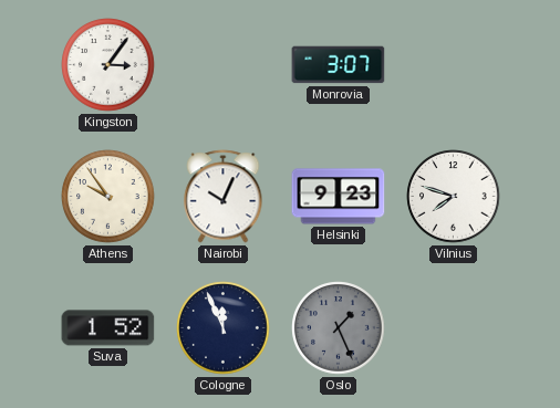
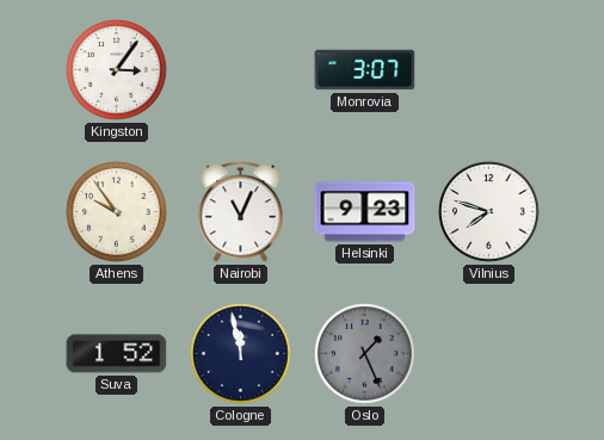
Nairobi: 10:04 -> 11:04 (241, 212)
Cologne: 11:56 -> 11:58 (241, 354)
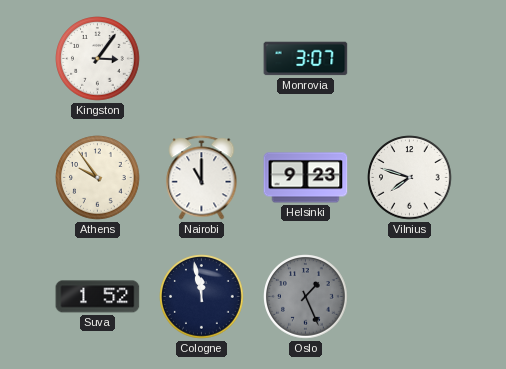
Nairobi: 11:04 -> 11:00 (202, 178)
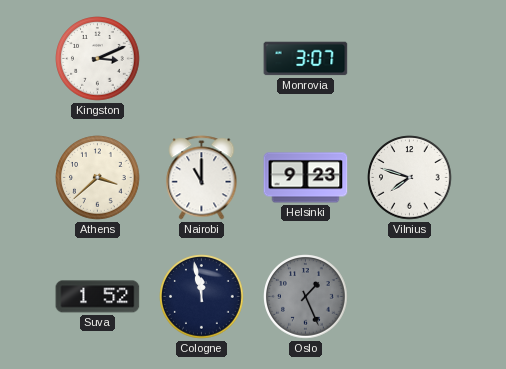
Kingston: 3:06 -> 3:11 (98, 59)
Athens: 9:54 -> 3:38 (98, 178)
